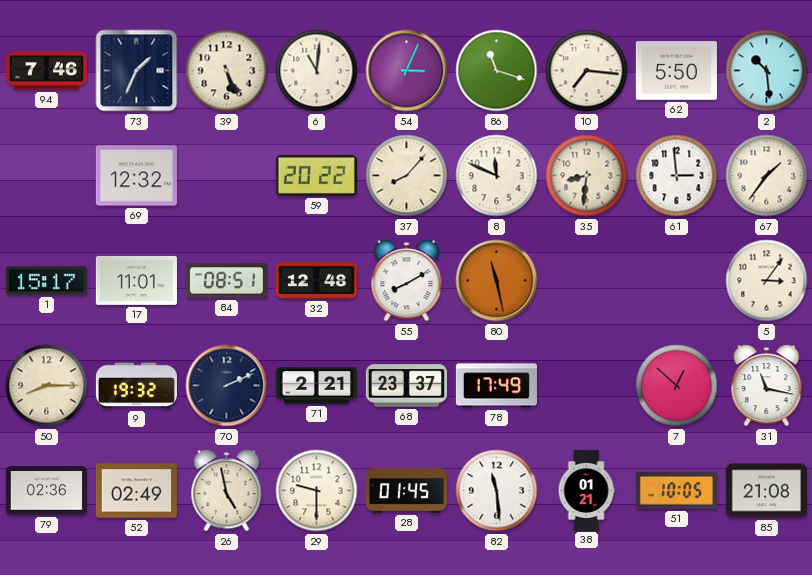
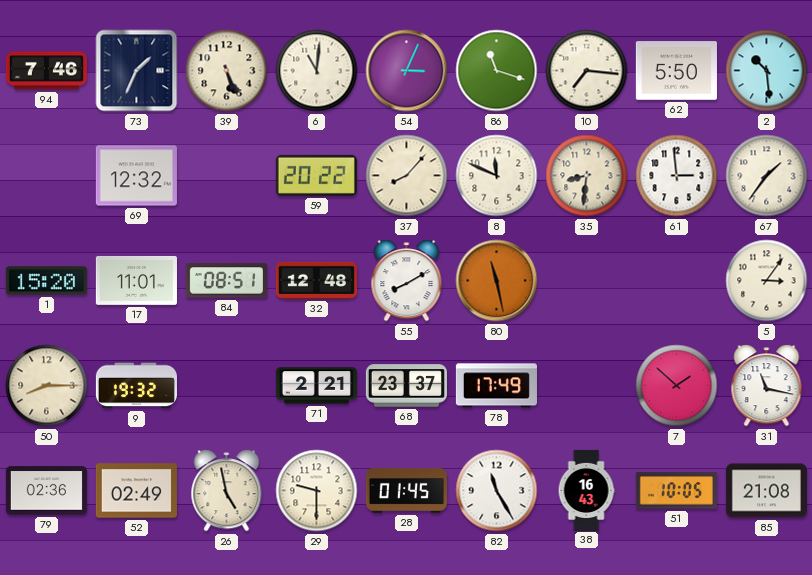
1: 15:17 -> 15:20 (46, 281)
70: 2:11 -> none (227, 386)
7: 12:52 -> 1:52 (677, 386)
82: 11:29 -> 11:25 (497, 491)
38: 01:21 -> 16:43 (586, 490)
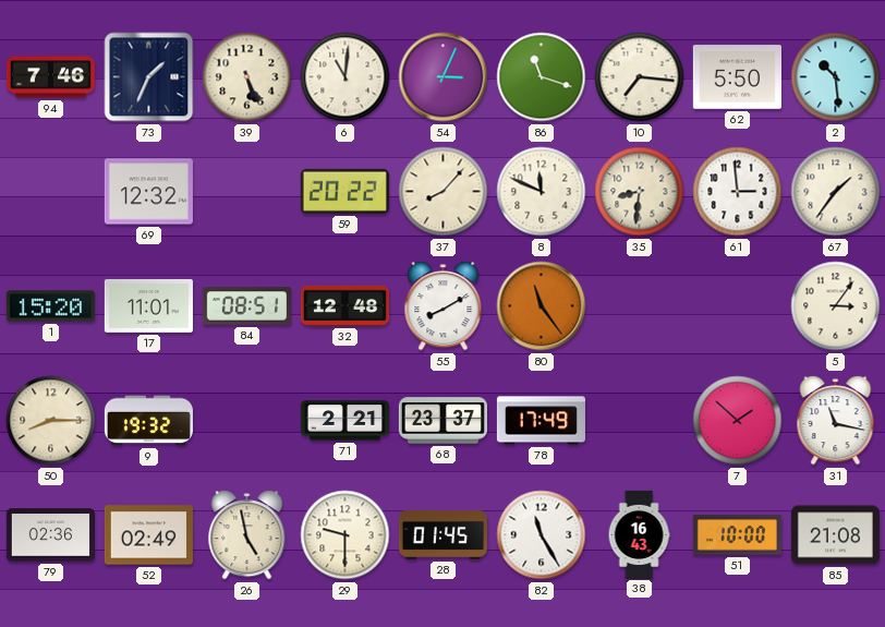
80: 11:28 -> 11:24 (542, 306)
51: 10:05 -> 10:00 (737, 535)
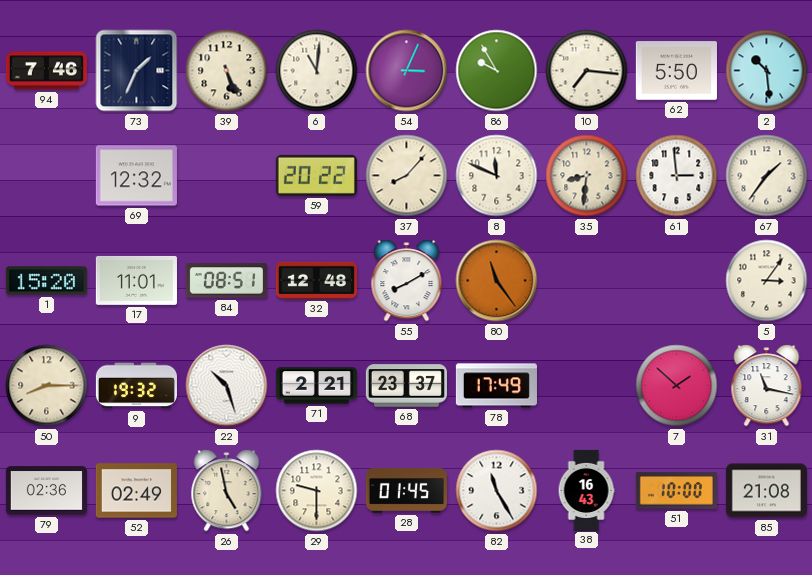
86: 11:18 -> 9:55 (497, 71)
22: none -> 10:27 (227, 386)
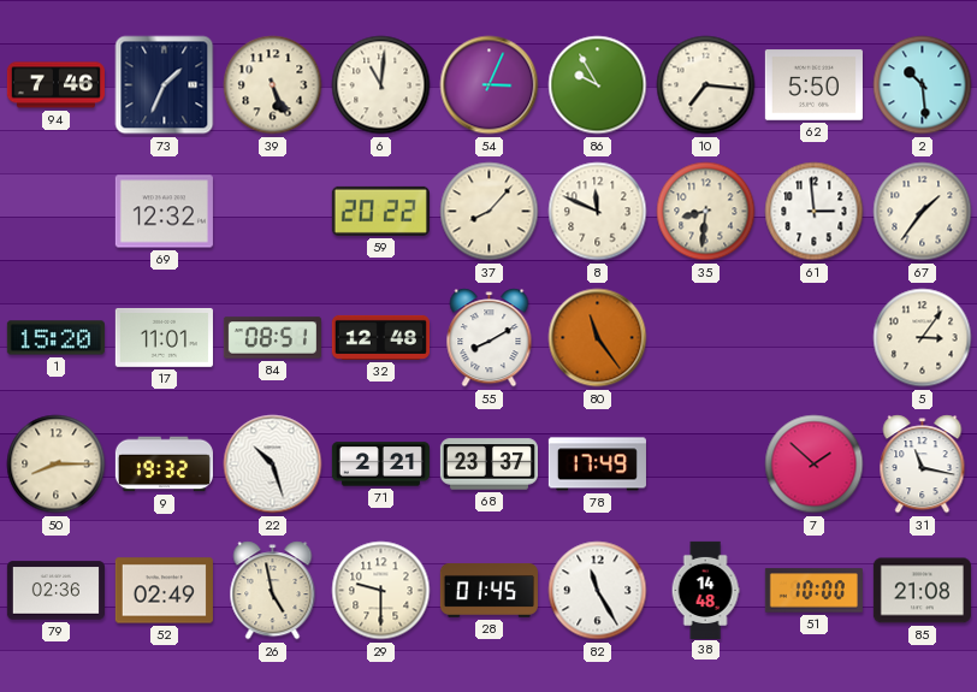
38: 16:43 -> 14:48 (705, 590)
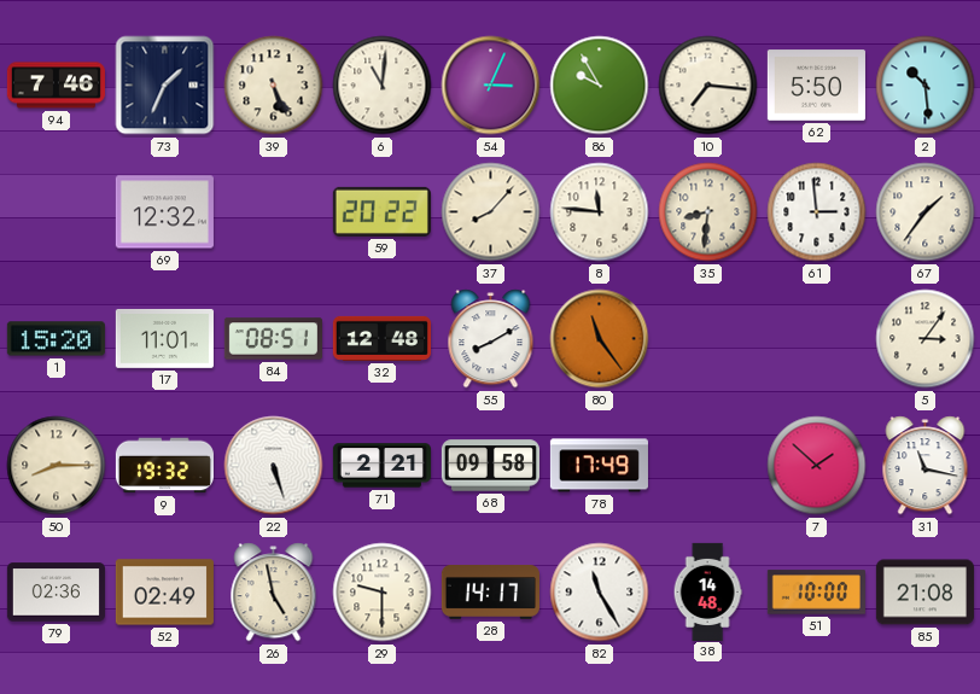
8: 11:49 -> 11:46 (600, 212)
22: 10:27 -> 5:27 (274, 466)
68: 23:37 -> 09:58 (490, 466)
28: 01:45 -> 14:17 (490, 593)
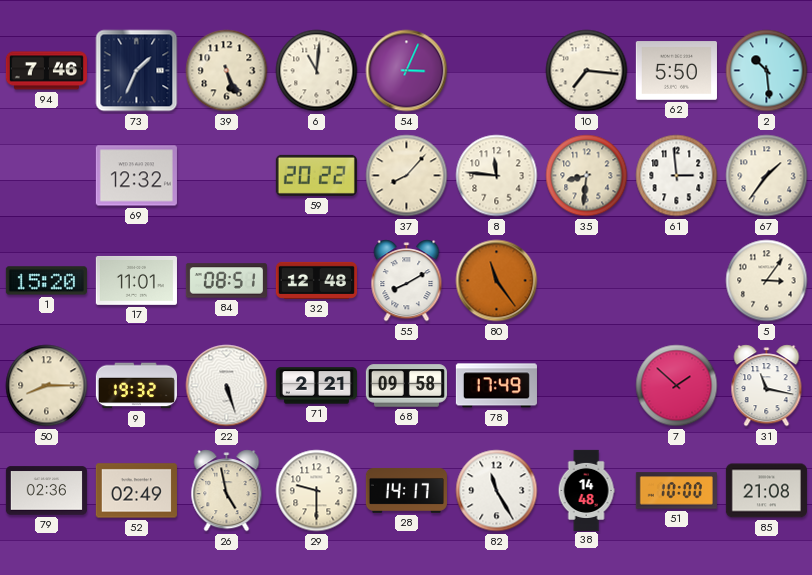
86: 9:55 -> none (600, 86)
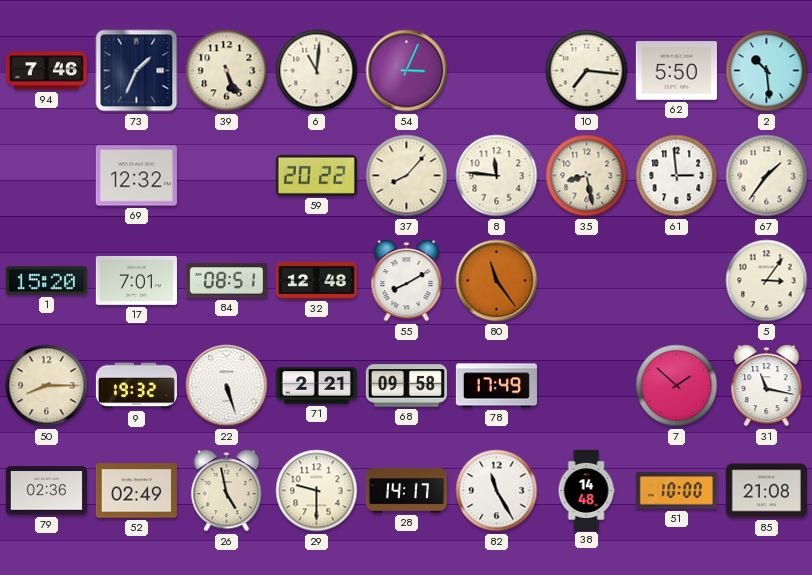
35: 8:31 -> 8:28 (587, 176)
17: 11:01 -> 7:01 (136, 281)
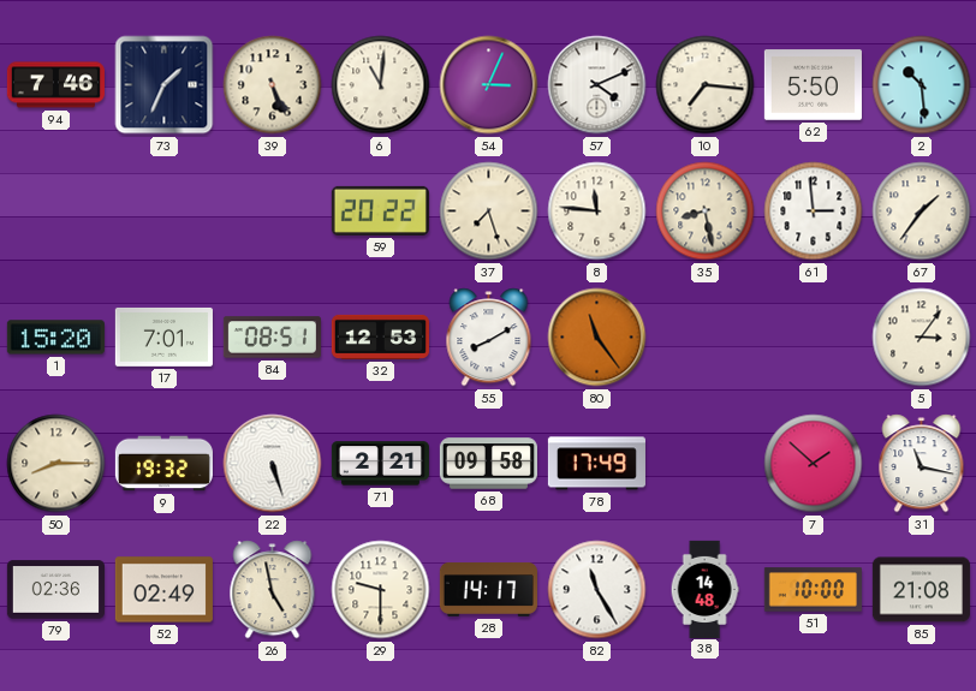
57: none -> 4:11 (597, 85)
69: 12:32 -> none (136, 176)
37: 8:07 -> 7:27 (489, 212)
32: 12:48 -> 12:53 (380, 336)
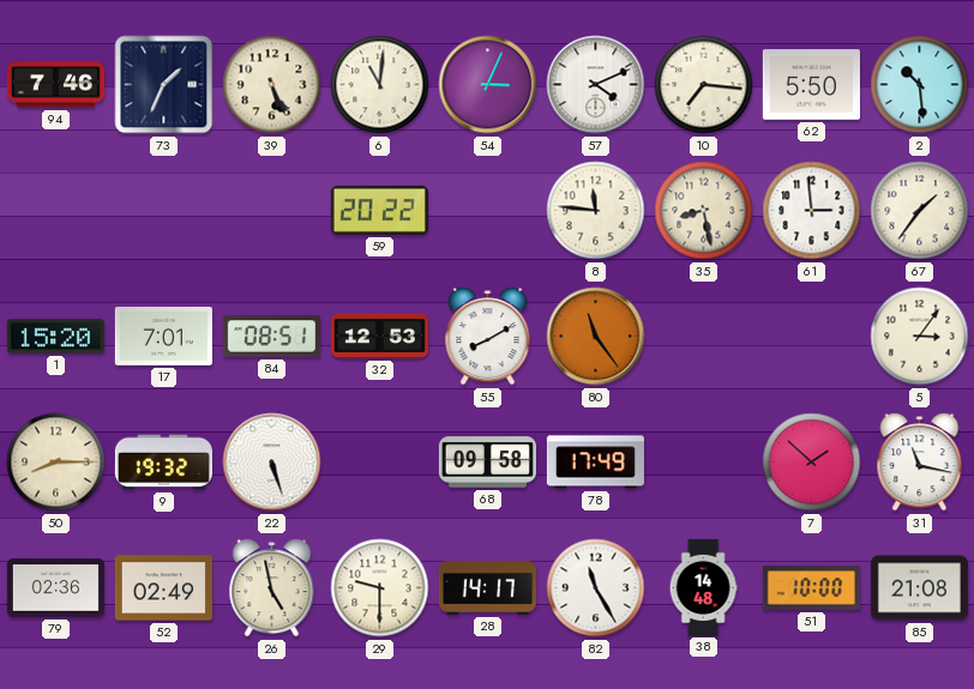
37: 7:27 -> none (489, 212)
71: 2:21 -> none (380, 464)
